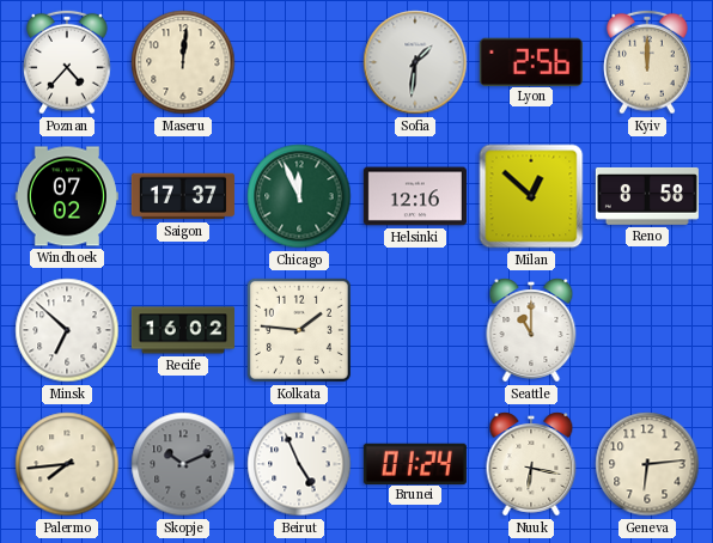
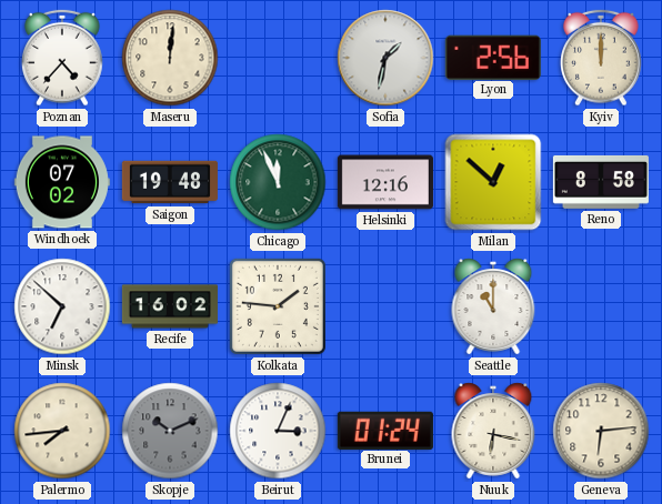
Sofia: 1:31 -> 1:32 (385, 58)
Saigon: 17:37 -> 19:48 (170, 182)
Beirut: 4:56 -> 3:04 (278, 431)
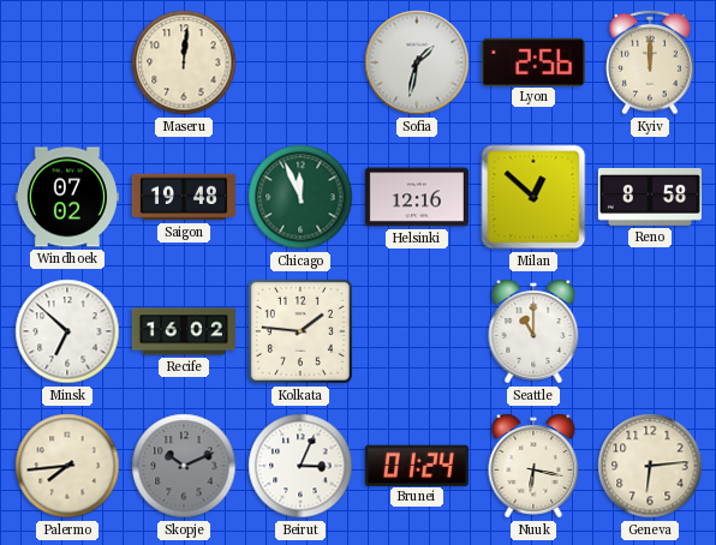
Poznan: 4:37 -> none (63, 58)
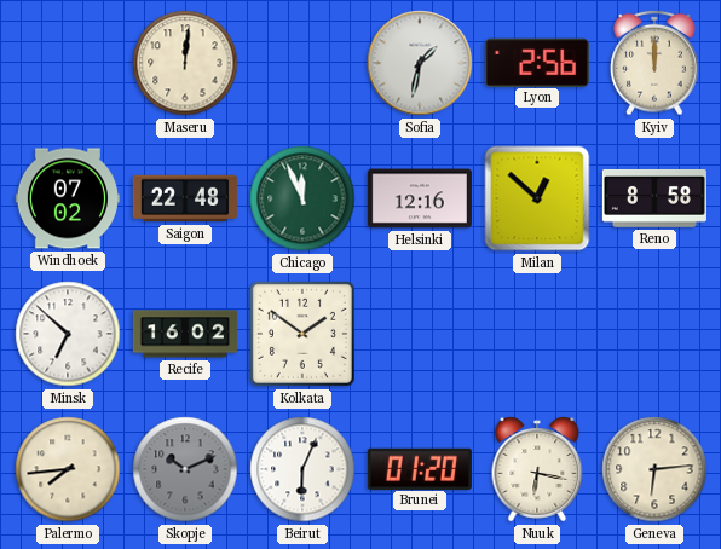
Saigon: 19:48 -> 22:48 (185, 198)
Kolkata: 1:46 -> 1:51 (302, 334)
Seattle: 11:00 -> none (533, 331)
Beirut: 3:04 -> 6:04 (302, 469)
Brunei: 01:24 -> 01:20 (420, 468)
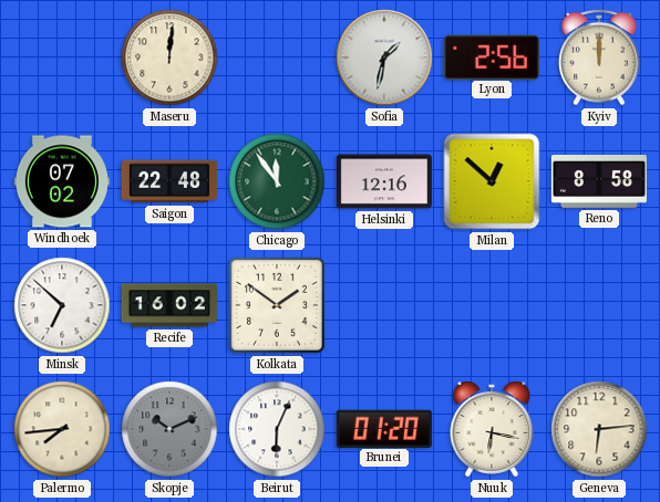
Chicago: 11:56 -> 11:54 (277, 181)
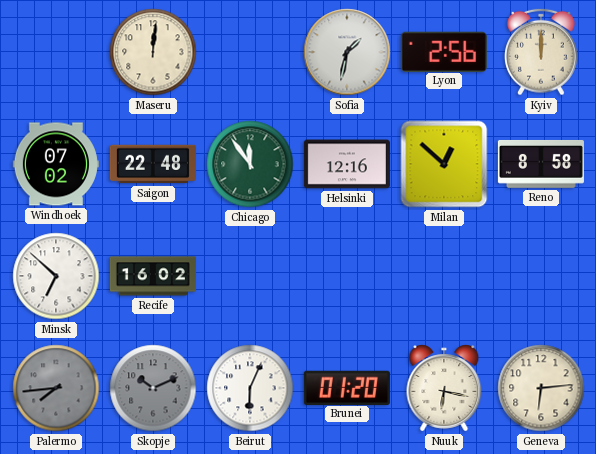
Kolkata: 1:51 -> none (277, 305)
Palermo dial: cream -> grey (56, 388)
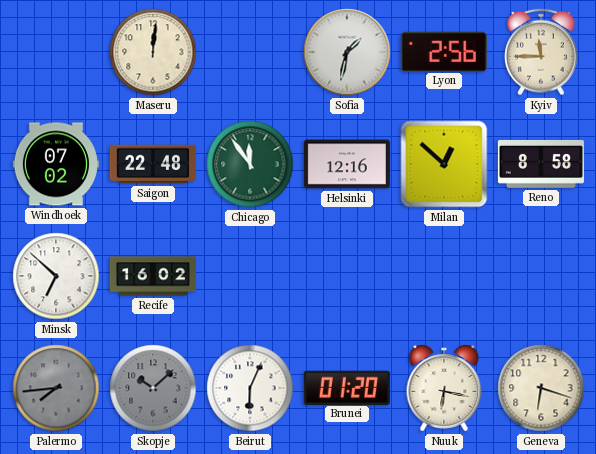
Kyiv: 12:00 -> 11:45 (542, 52)
Skopje: 10:11 -> 10:08 (153, 388)
Geneva: 6:14 -> 6:18 (541, 388)
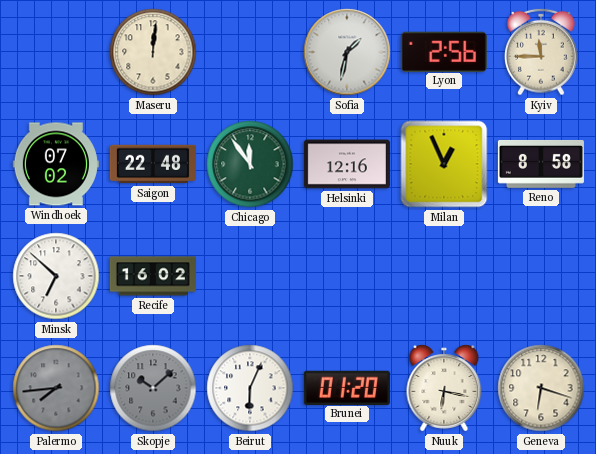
Milan: 12:52 -> 12:56 (444, 164)
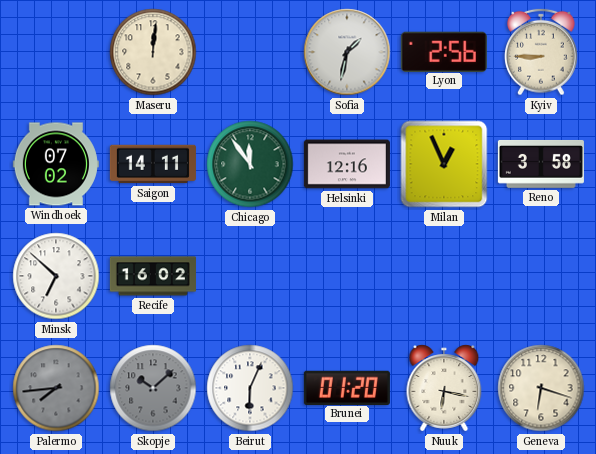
Kyiv: 11:45 -> 8:45 (542, 52)
Saigon: 22:48 -> 14:11 (153, 164)
Reno: 8:58 -> 3:58 (541, 164)
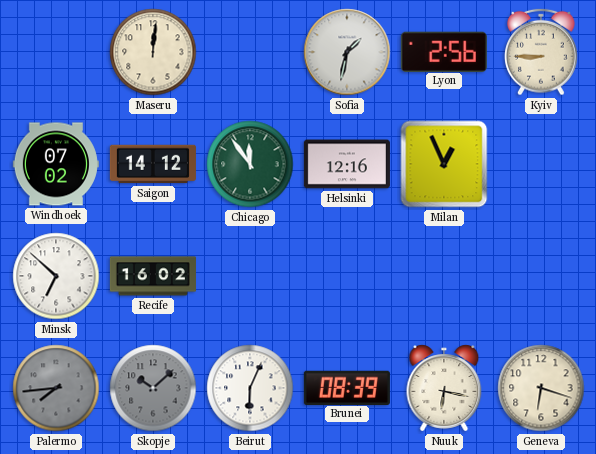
Saigon: 14:11 -> 14:12 (153, 164)
Reno: 3:58 -> none (541, 164)
Brunei: 01:20 -> 08:39 (347, 387)
